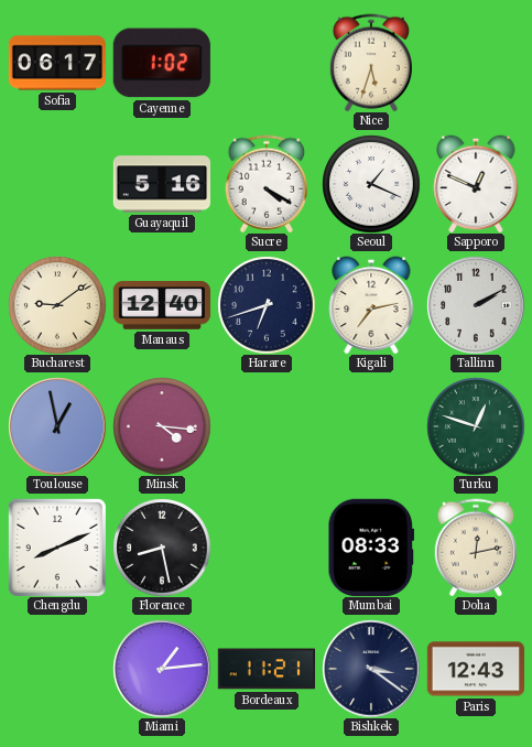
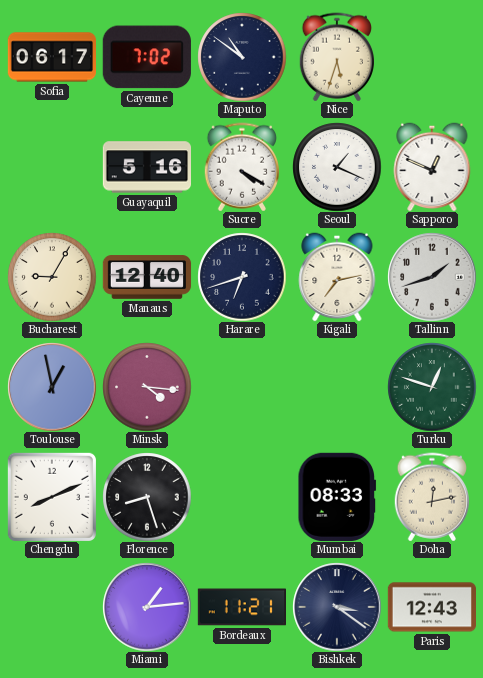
Cayenne: 1:02 -> 7:02 (147, 57)
Maputo: none -> 10:51 (242, 57)
Bucharest: 9:09 -> 9:05 (52, 277)
Tallinn: 2:10 -> 1:42 (432, 277)
Florence: 8:28 -> 8:27 (147, 497)
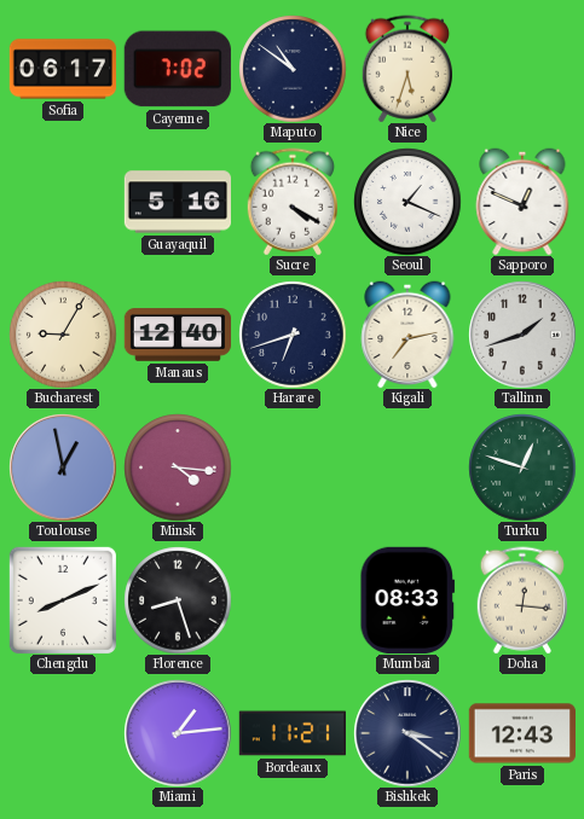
Doha: 12:13 -> 12:16 (521, 600)
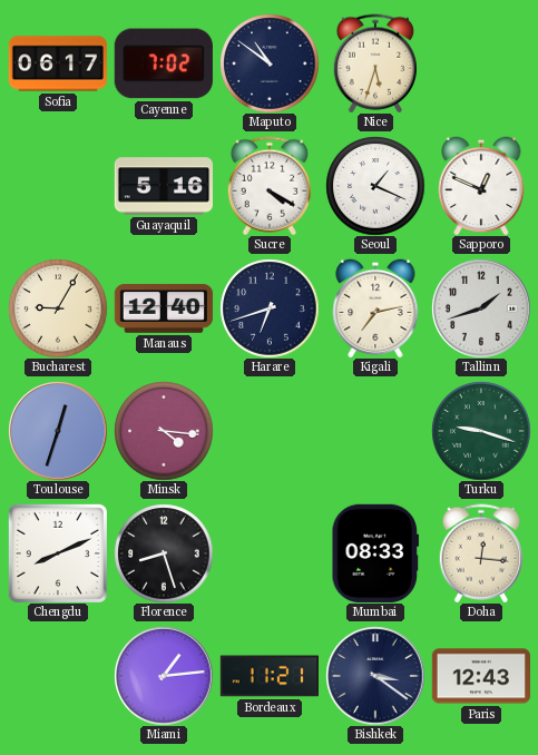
Toulouse: 12:58 -> 12:33 (58, 431)
Turku: 12:48 -> 9:18 (481, 431)
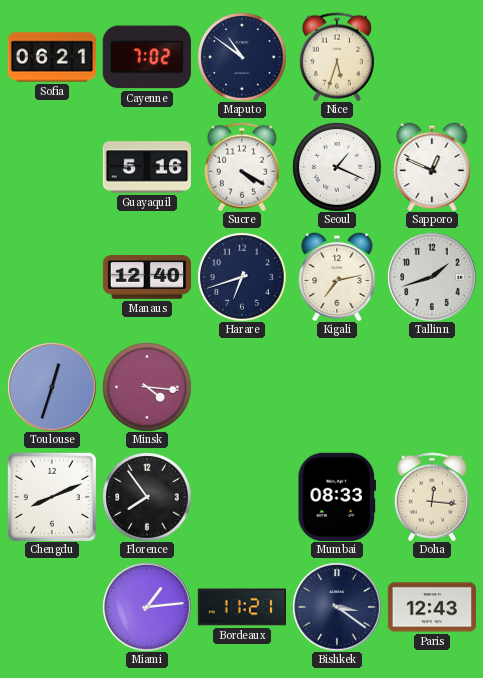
Sofia: 06:17 -> 06:21 (51, 57)
Bucharest: 9:05 -> none (58, 308)
Turku: 9:18 -> none (481, 431)
Florence: 8:27 -> 7:54 (147, 497)
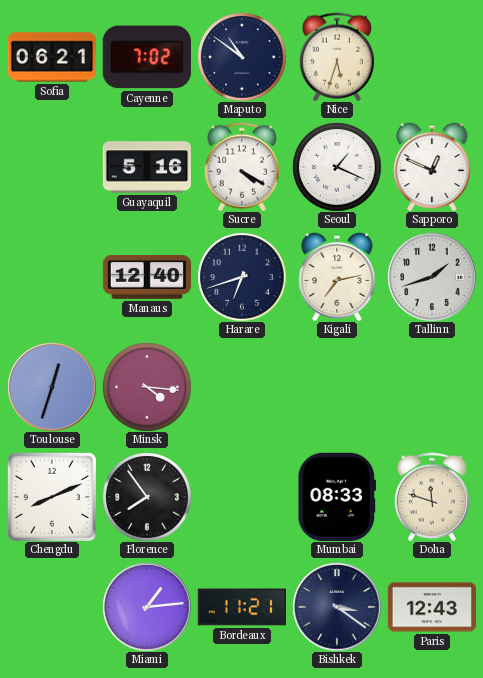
Doha: 12:16 -> 11:48 (431, 497)
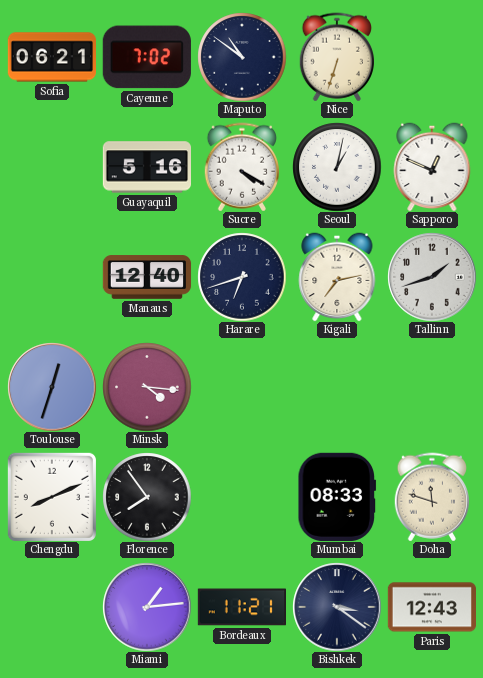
Nice: 5:33 -> 6:33 (336, 57)
Seoul: 1:19 -> 1:02 (337, 167)
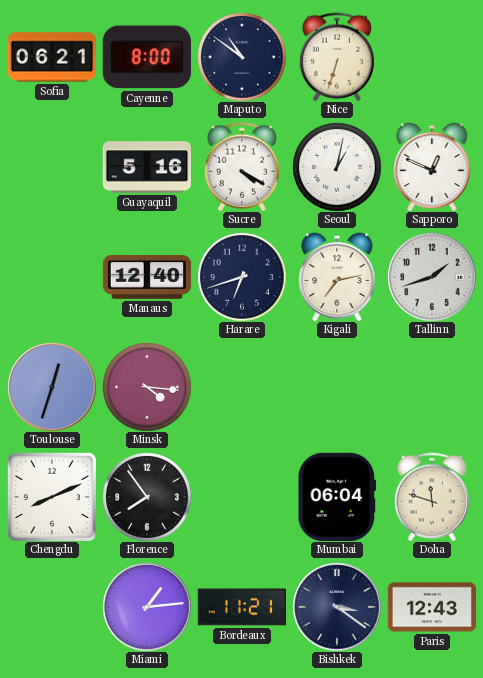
Cayenne: 7:02 -> 8:00 (147, 57)
Mumbai: 08:33 -> 06:04 (337, 497)
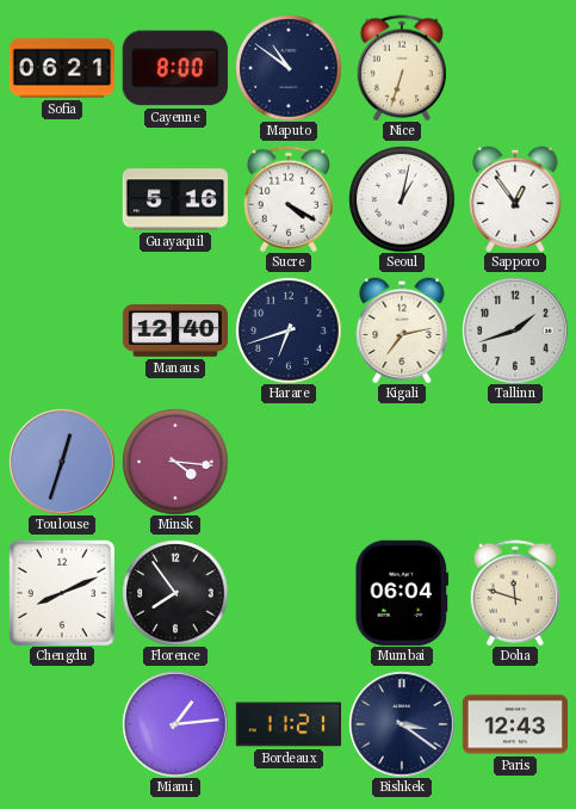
Sapporo: 12:49 -> 12:54 (515, 199)
